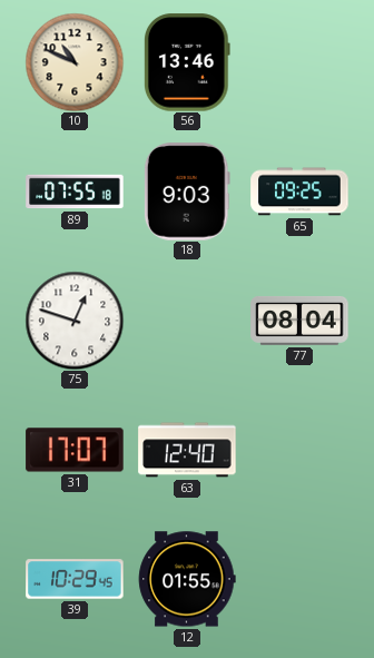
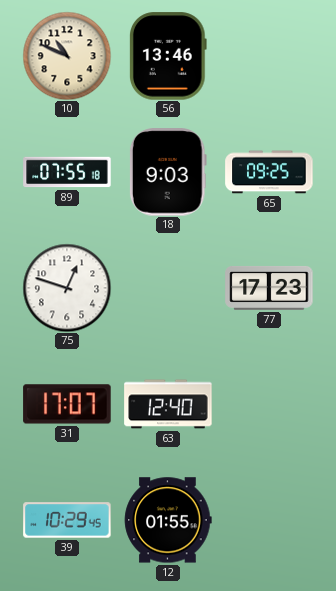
77: 08:04 -> 17:23 (269, 288)
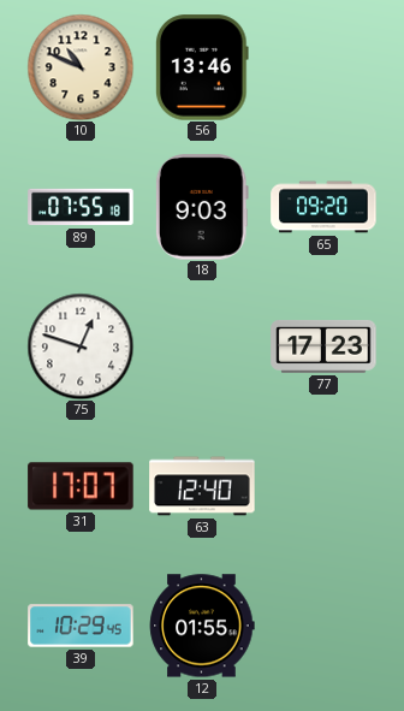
65: 09:25 -> 09:20 (323, 207)
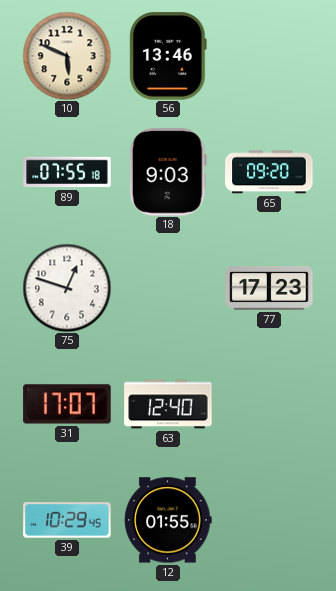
10: 10:49 -> 5:49 (67, 56)
